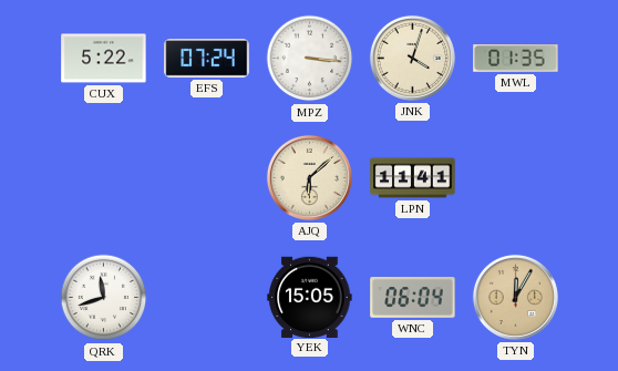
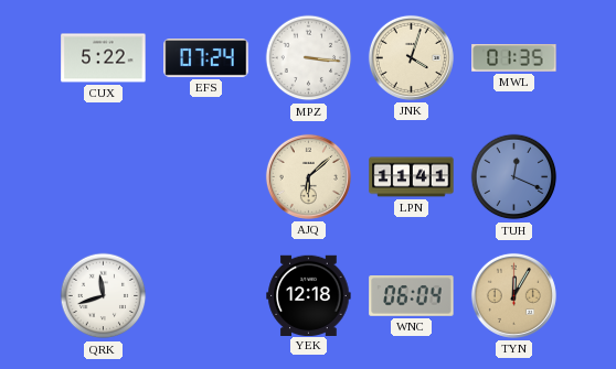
TUH: none -> 12:19 (514, 177)
YEK: 15:05 -> 12:18 (309, 295)
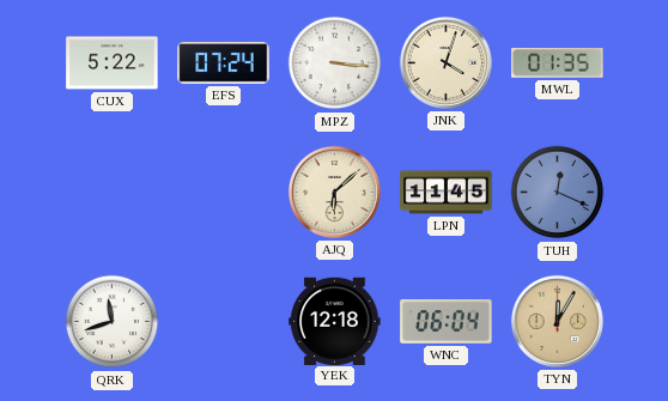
LPN: 11:41 -> 11:45 (447, 193)
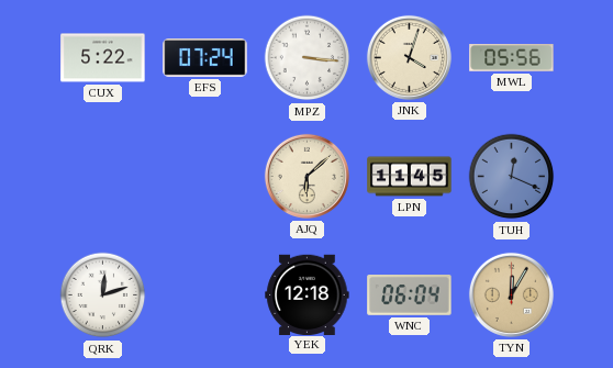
MWL: 01:35 -> 05:56 (512, 58)
QRK: 11:42 -> 12:12 (103, 295)
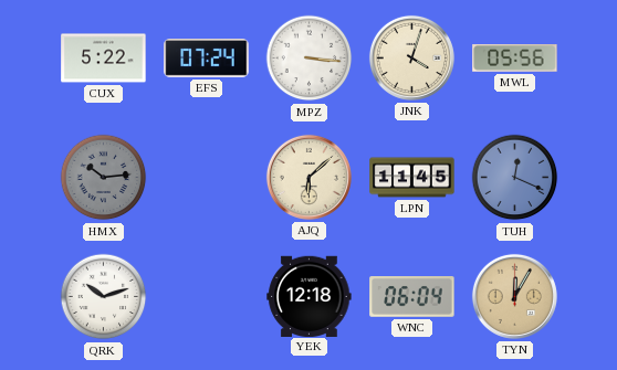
HMX: none -> 10:14 (104, 178)
QRK: 12:12 -> 10:12 (104, 297)
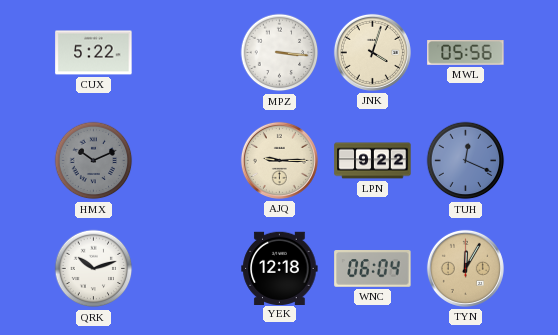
EFS: 07:24 -> none (207, 59)
HMX: 10:14 -> 10:11 (94, 161)
AJQ: 6:08 -> 9:15 (279, 160)
LPN: 11:45 -> 9:22 (373, 161)
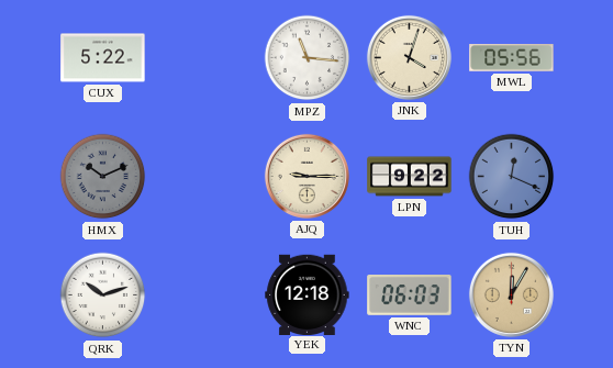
MPZ: 3:16 -> 11:16 (308, 58)
WNC: 06:04 -> 06:03 (410, 295)
